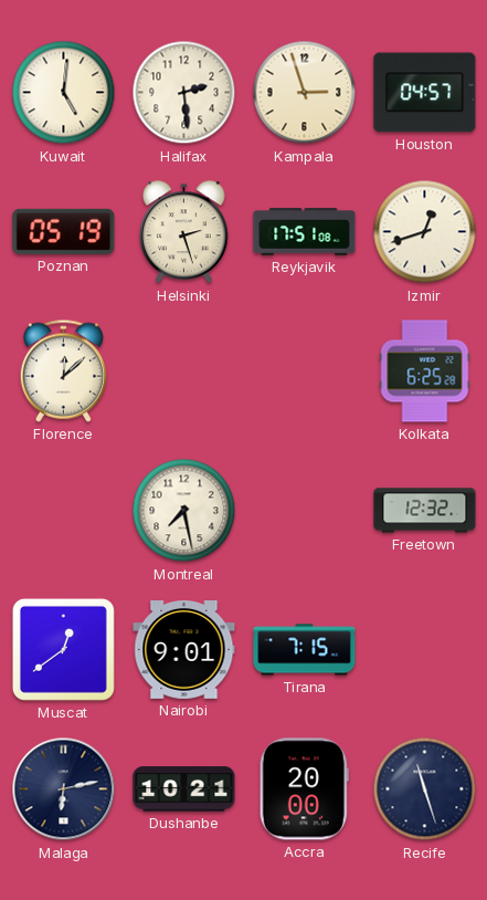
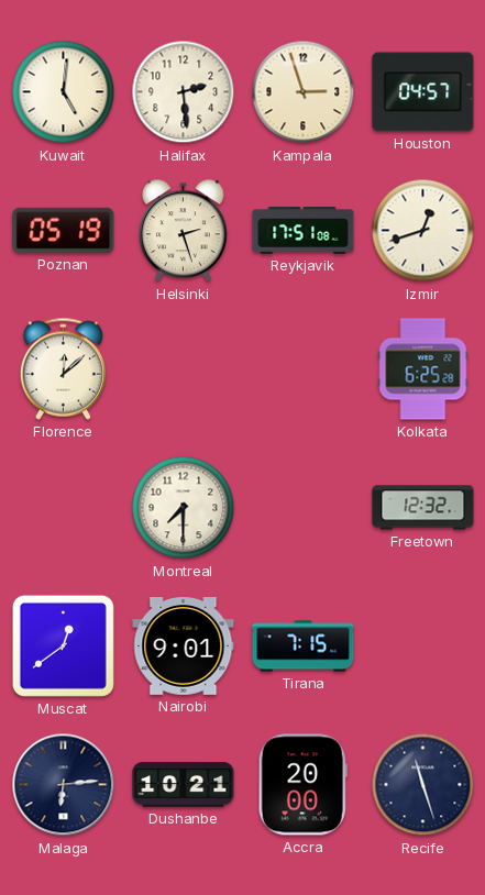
Montreal: 7:28 -> 7:30 (184, 508)
Malaga: 6:13 -> 6:14 (64, 785)
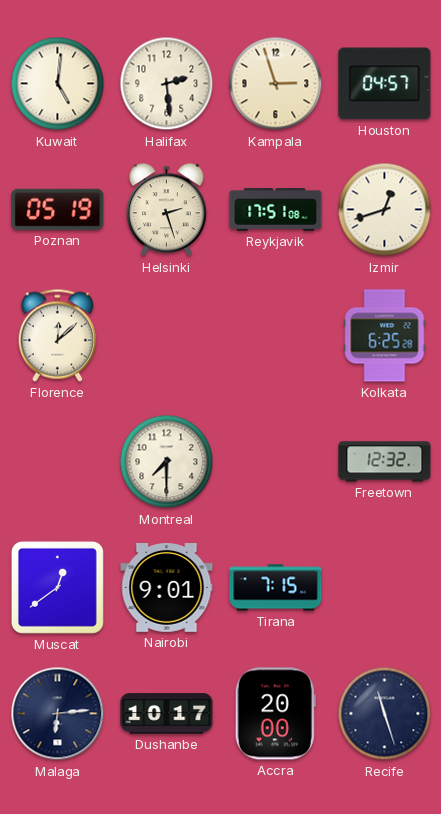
Dushanbe: 10:21 -> 10:17 (167, 714)
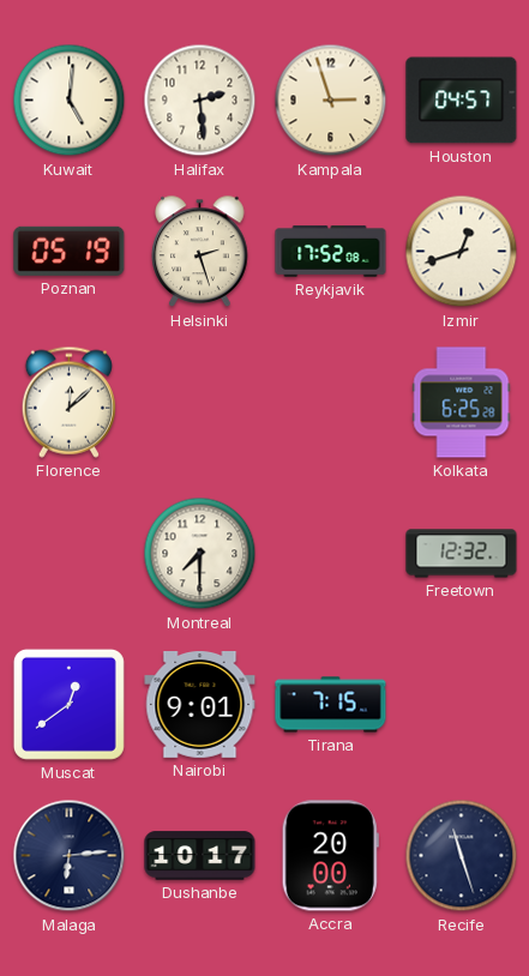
Reykjavik: 17:51 -> 17:52 (331, 252)
